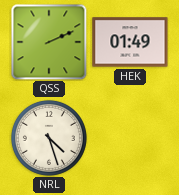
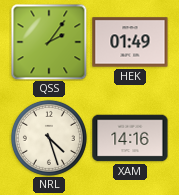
QSS: 2:11 -> 2:06 (49, 42)
XAM: none -> 14:16 (130, 138)
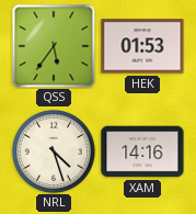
QSS: 2:06 -> 5:36 (54, 46)
HEK: 01:49 -> 01:53 (142, 46)
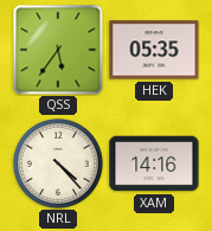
HEK: 01:53 -> 05:35 (154, 50)
NRL: 4:27 -> 4:23 (58, 163)
